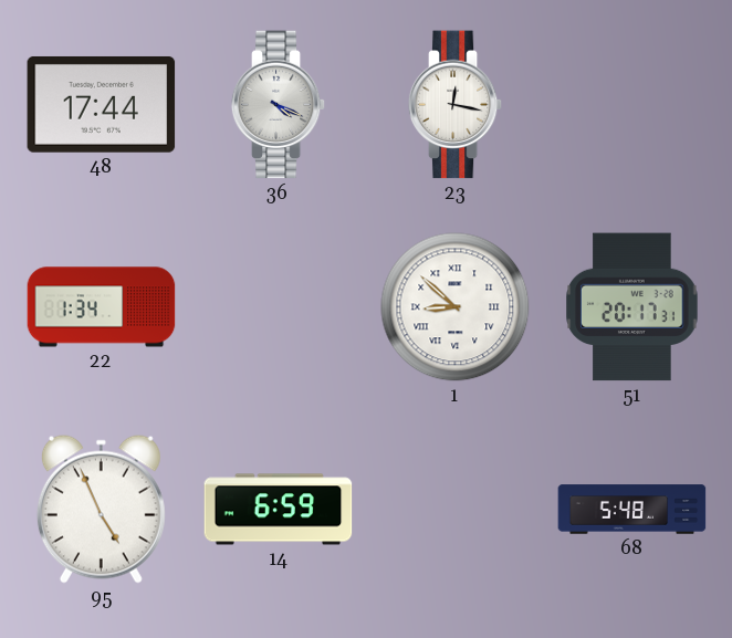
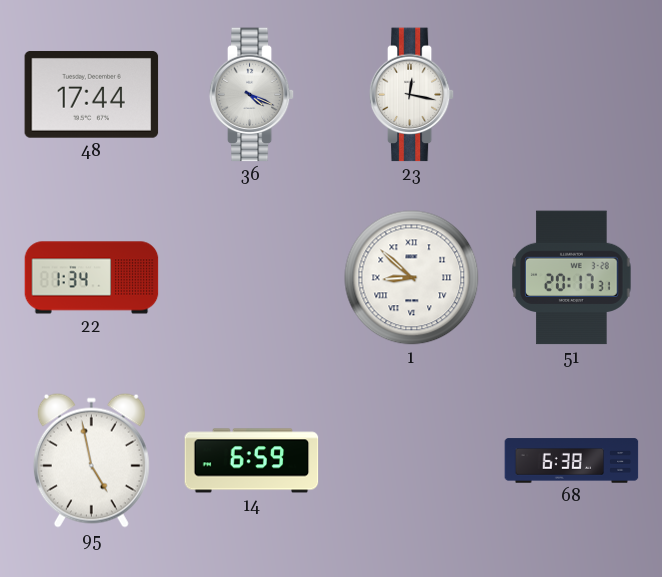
95: 4:56 -> 4:58 (91, 460)
68: 5:48 -> 6:38 (572, 461)
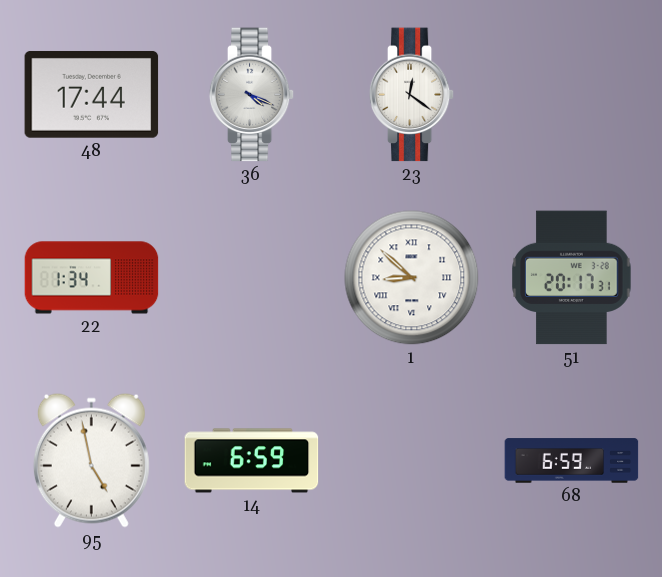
23: 12:17 -> 12:21 (412, 95)
68: 6:38 -> 6:59 (572, 461)
